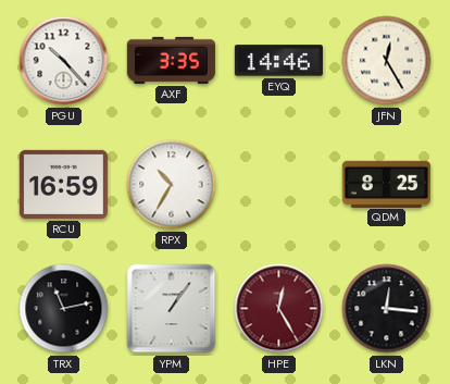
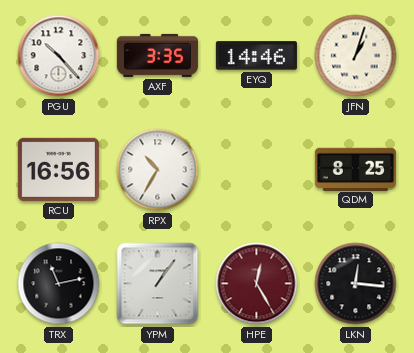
JFN: 12:25 -> 1:03 (356, 56)
RCU: 16:59 -> 16:56 (58, 169)
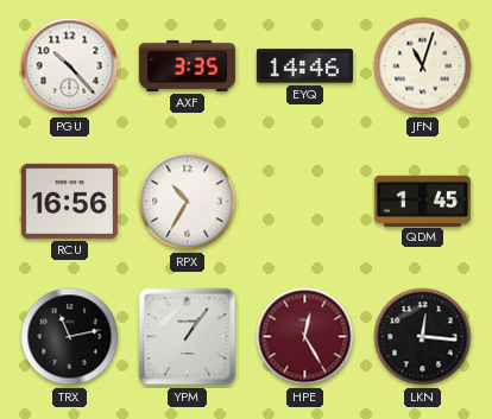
JFN: 1:03 -> 11:03 (423, 66)
QDM: 8:25 -> 1:45 (422, 201)
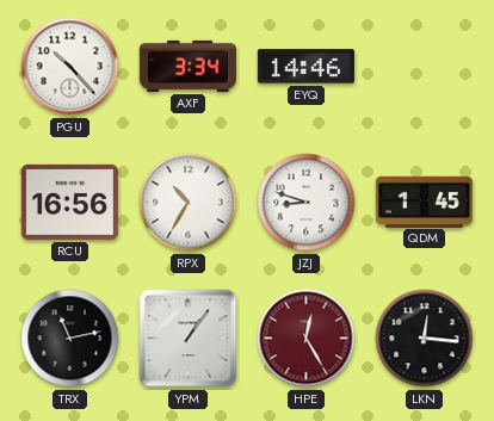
AXF: 3:35 -> 3:34 (187, 66)
JFN: 11:03 -> none (423, 66)
JZJ: none -> 8:48 (307, 203)
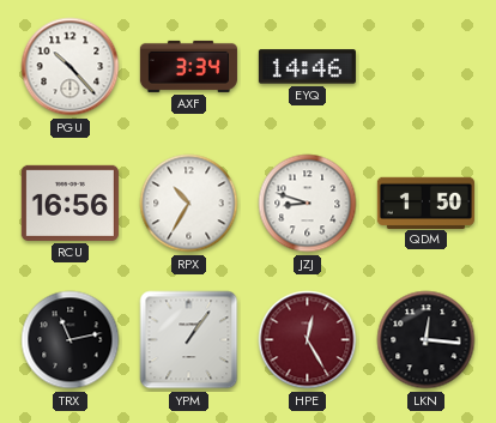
QDM: 1:45 -> 1:50 (425, 203)
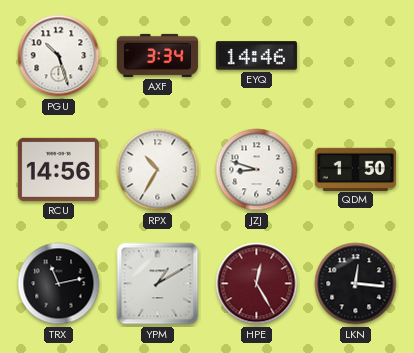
PGU: 10:23 -> 10:27 (59, 56)
RCU: 16:56 -> 14:56 (58, 169)
YPM: 1:06 -> 1:10 (158, 284)
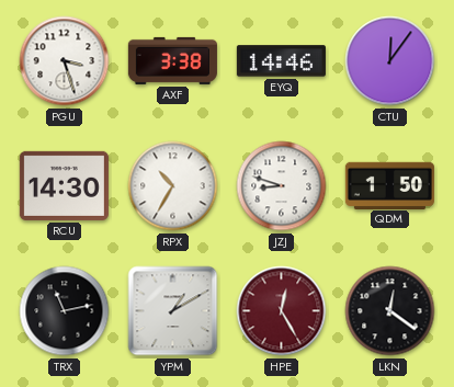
PGU: 10:27 -> 3:27 (65, 61)
AXF: 3:34 -> 3:38 (172, 60)
CTU: none -> 12:06 (390, 61)
RCU: 14:56 -> 14:30 (64, 185)
LKN: 12:16 -> 12:21 (390, 311)
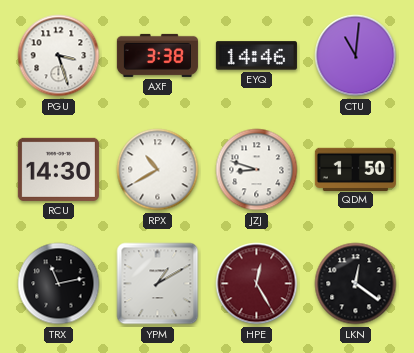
CTU: 12:06 -> 11:01 (356, 56)
RPX: 10:35 -> 10:40 (158, 170)
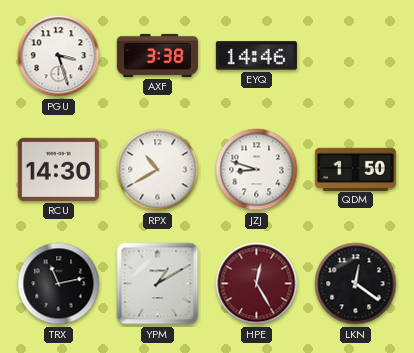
CTU: 11:01 -> none (356, 56)
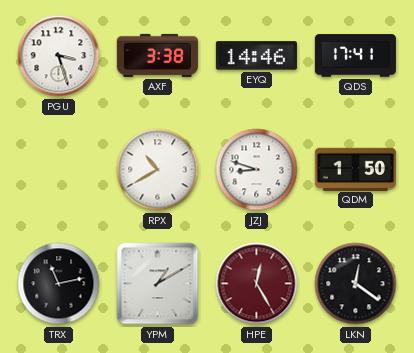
QDS: none -> 17:41 (355, 56)
RCU: 14:30 -> none (58, 169)
